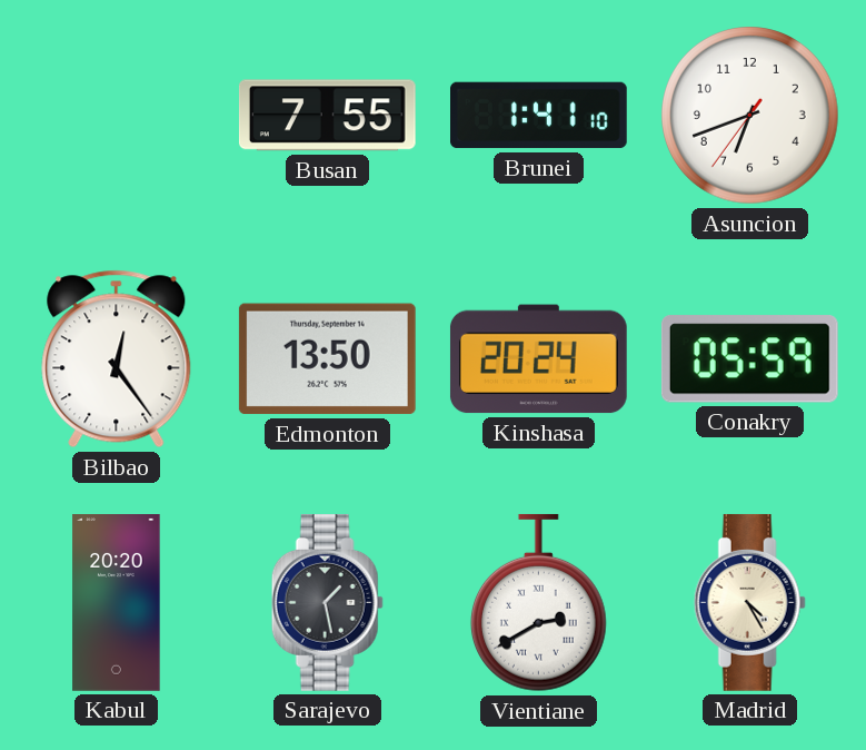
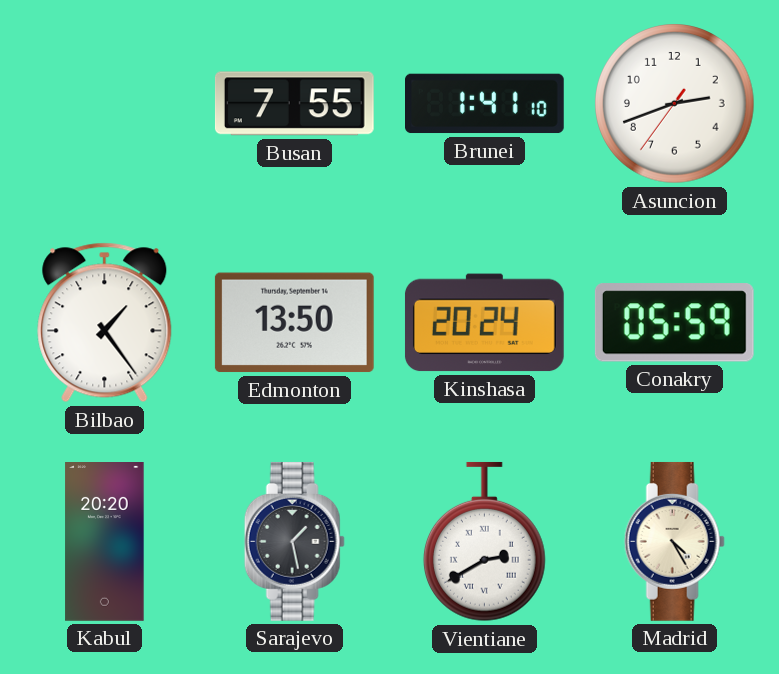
Asuncion: 6:41 -> 2:41 (675, 104)
Bilbao: 12:24 -> 1:24 (105, 323)
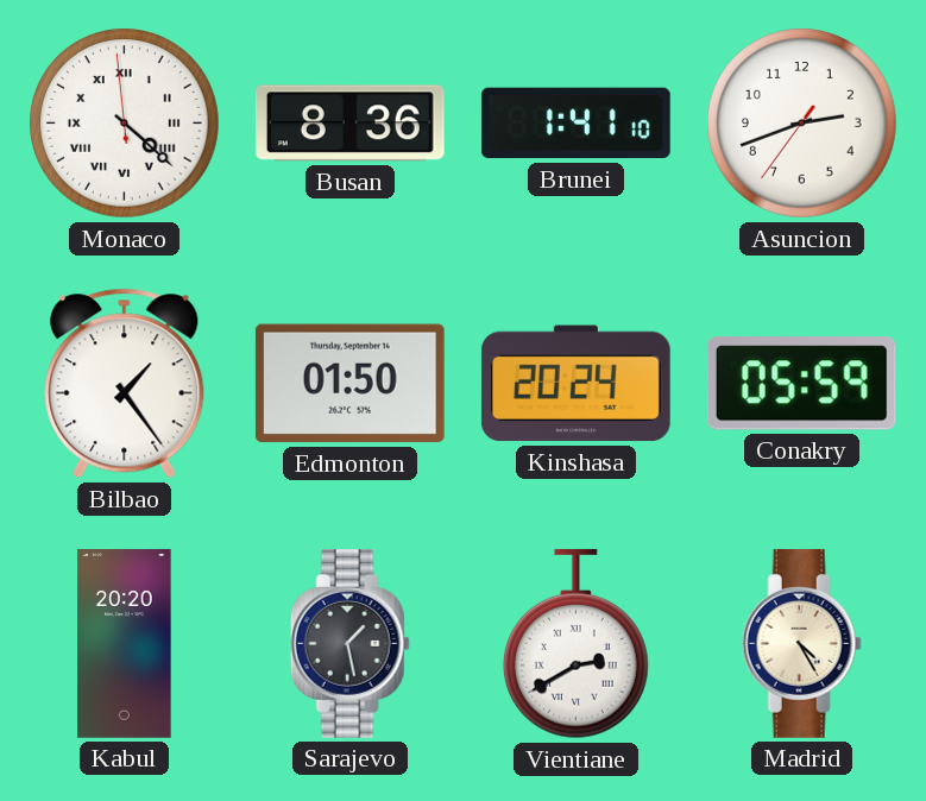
Monaco: none -> 4:21 (125, 124)
Busan: 7:55 -> 8:36 (349, 124)
Edmonton: 13:50 -> 01:50 (349, 384)
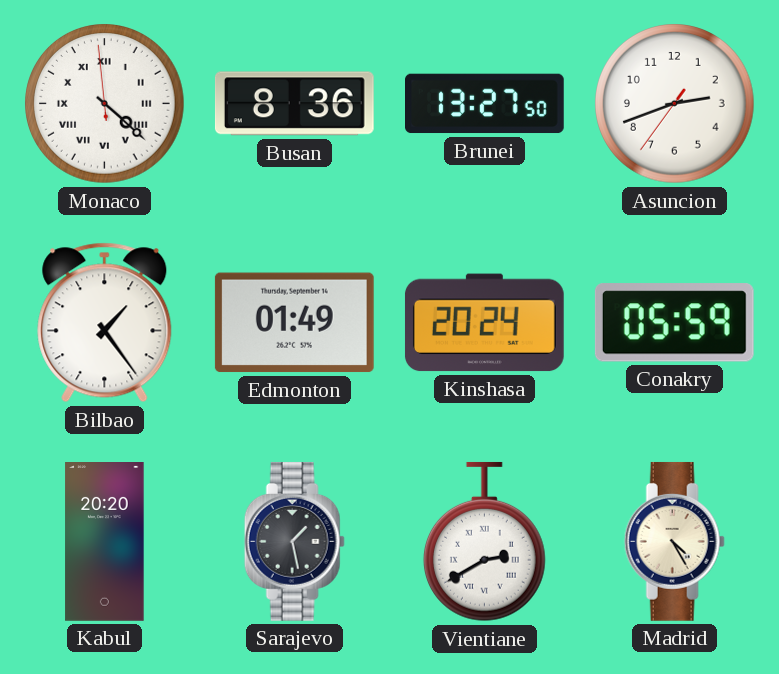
Brunei: 1:41 -> 13:27 (485, 104)
Edmonton: 01:50 -> 01:49 (294, 323)
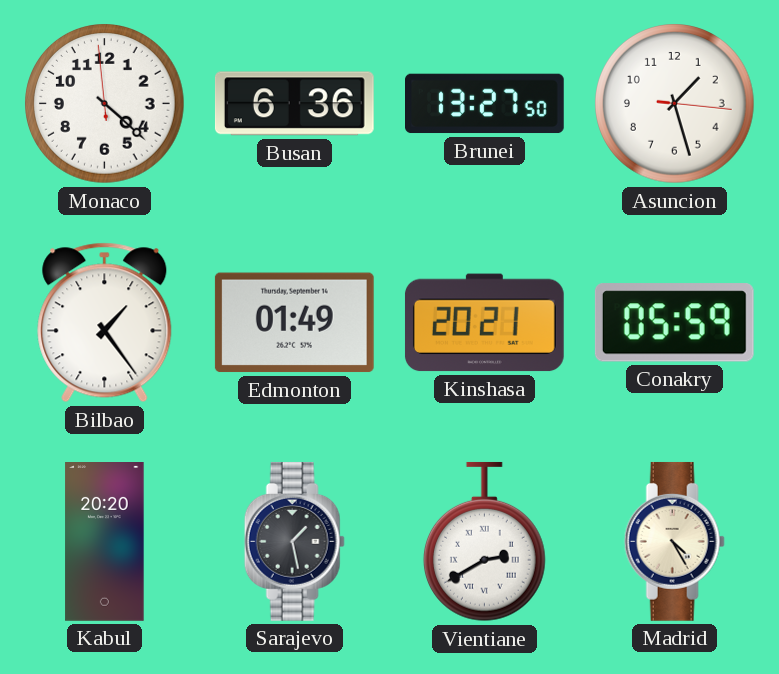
Monaco numerals: Roman -> Arabic (105, 104)
Busan: 8:36 -> 6:36 (294, 104)
Asuncion: 2:41 -> 1:27 (675, 104)
Kinshasa: 20:24 -> 20:21 (484, 323)
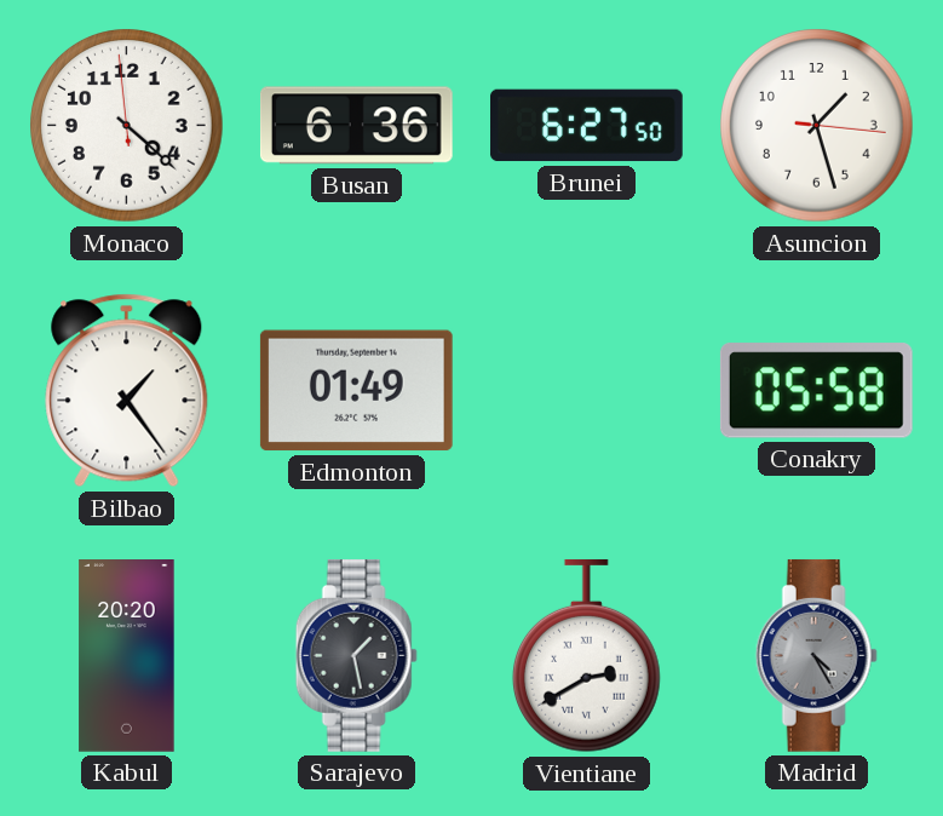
Brunei: 13:27 -> 6:27 (587, 126)
Kinshasa: 20:21 -> none (484, 323)
Conakry: 05:59 -> 05:58 (816, 391)
Madrid dial: cream -> grey (816, 655)
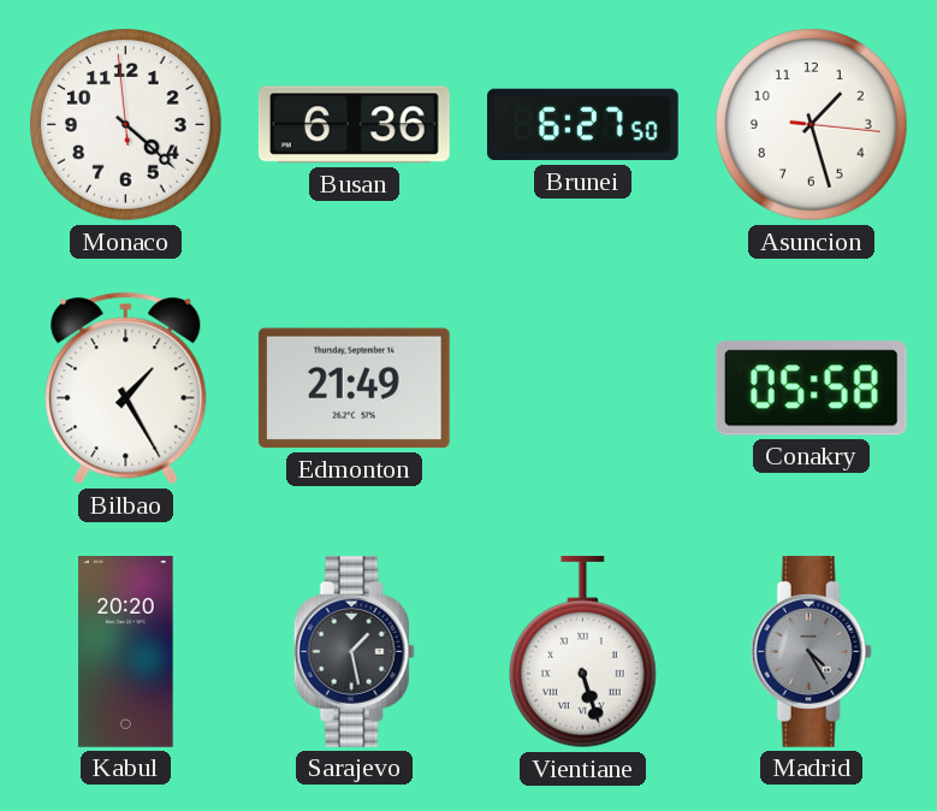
Bilbao: 1:24 -> 1:25 (126, 389)
Edmonton: 01:49 -> 21:49 (354, 389)
Vientiane: 2:40 -> 5:27 (582, 652)
